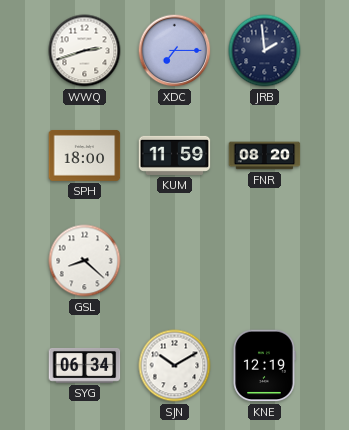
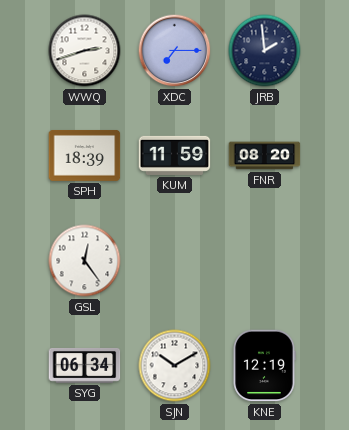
SPH: 18:00 -> 18:39 (85, 155)
GSL: 8:22 -> 12:24 (85, 261)
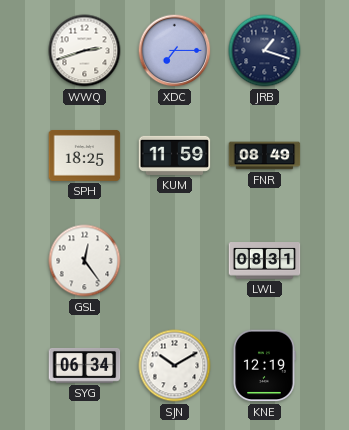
JRB: 1:59 -> 1:18 (265, 51)
SPH: 18:39 -> 18:25 (85, 155)
FNR: 08:20 -> 08:49 (265, 156)
LWL: none -> 08:31 (265, 261)
